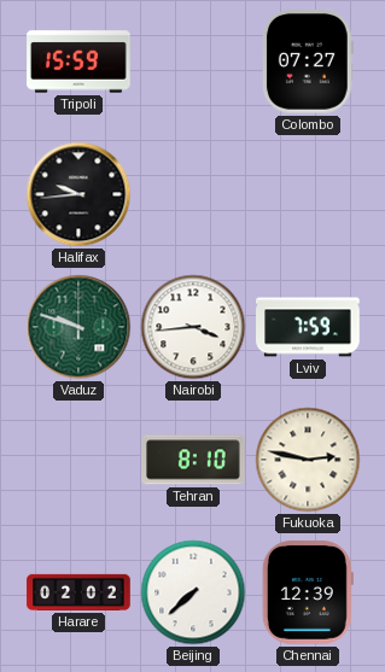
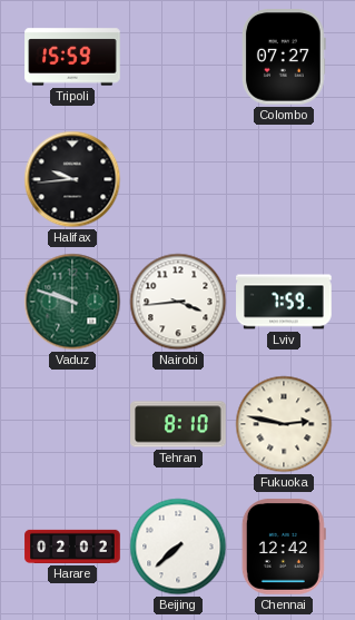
Chennai: 12:39 -> 12:42 (284, 547)
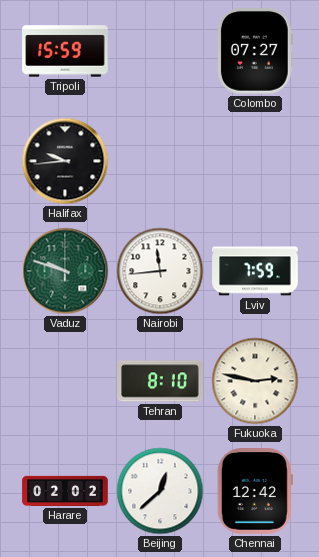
Nairobi: 3:44 -> 11:44 (160, 271)
Beijing: 7:38 -> 12:38 (160, 491)
